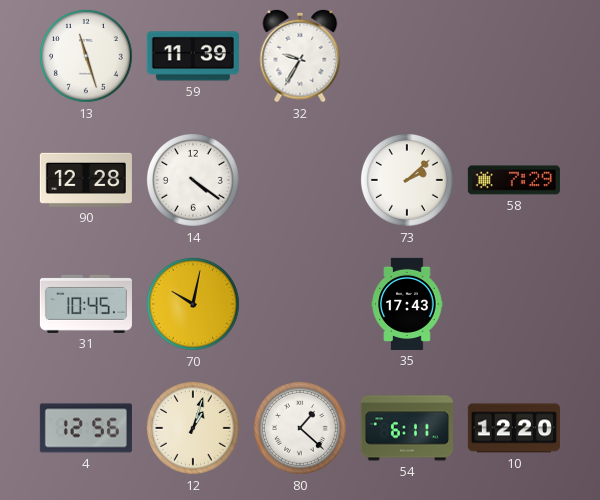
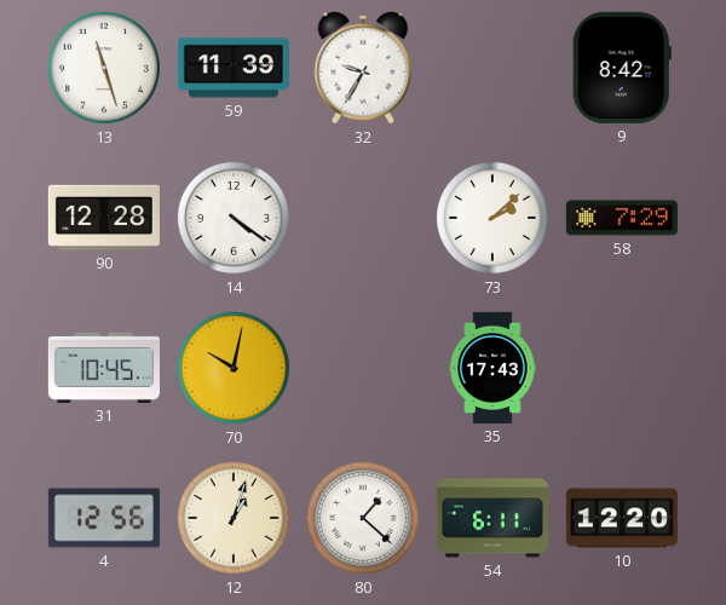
9: none -> 8:42 (622, 68)
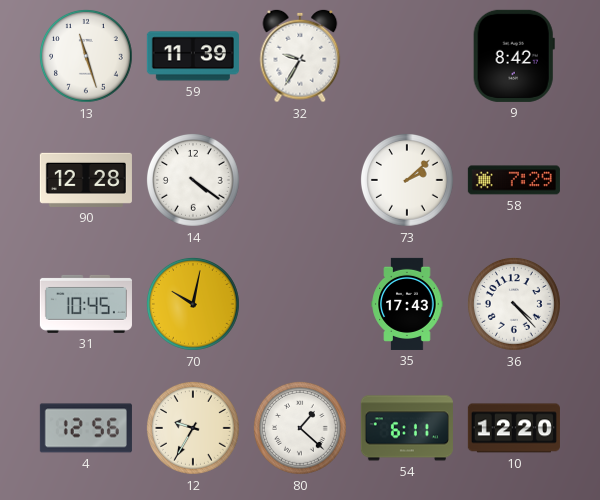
36: none -> 4:23 (515, 305)
12: 1:03 -> 9:35 (194, 429)
